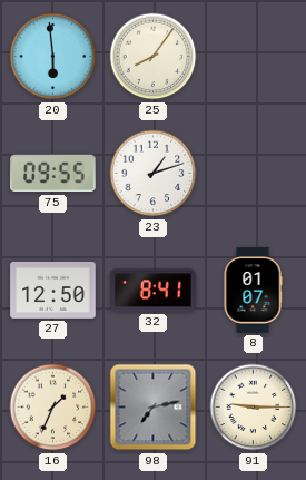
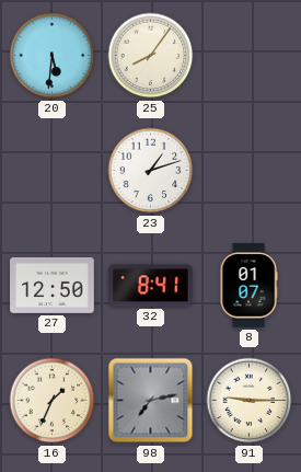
20: 5:59 -> 5:31 (53, 56)
75: 09:55 -> none (53, 174)
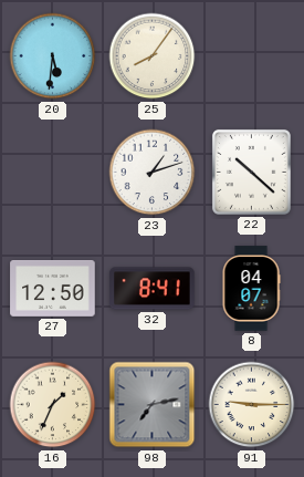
22: none -> 10:22 (251, 172)
8: 01:07 -> 04:07 (251, 289)
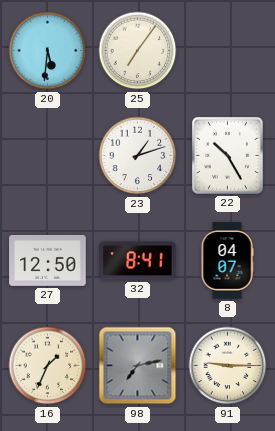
25: 8:06 -> 7:06 (138, 51)
22: 10:22 -> 10:25 (227, 155)
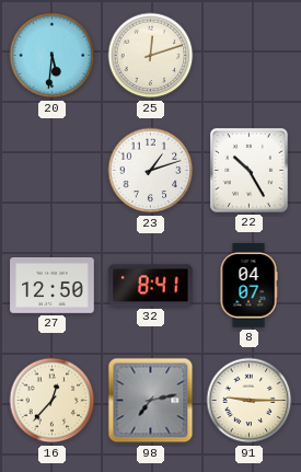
25: 7:06 -> 12:12 (151, 56)
16: 1:34 -> 12:37 (53, 401)
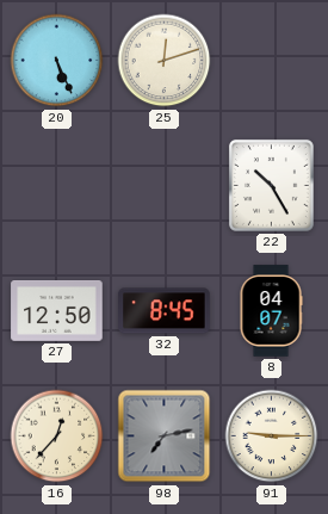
20: 5:31 -> 5:26 (57, 61)
23: 1:12 -> none (151, 171)
32: 8:41 -> 8:45 (165, 311)
